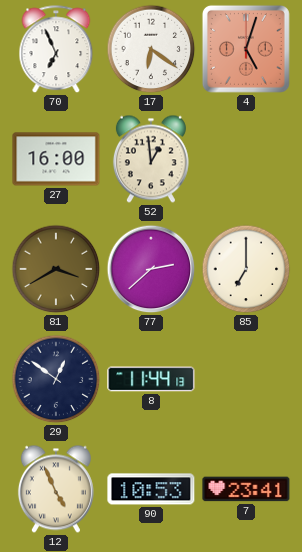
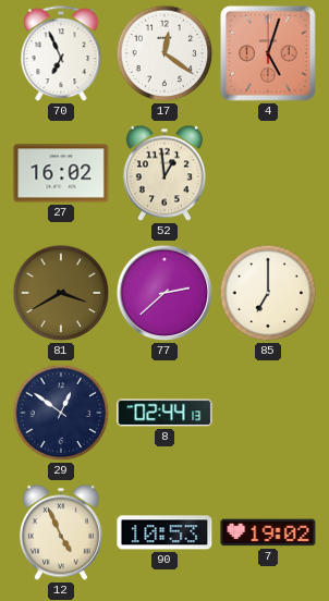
17: 6:21 -> 12:21 (164, 53)
27: 16:00 -> 16:02 (61, 173)
8: 11:44 -> 02:44 (164, 413)
7: 23:41 -> 19:02 (268, 532)
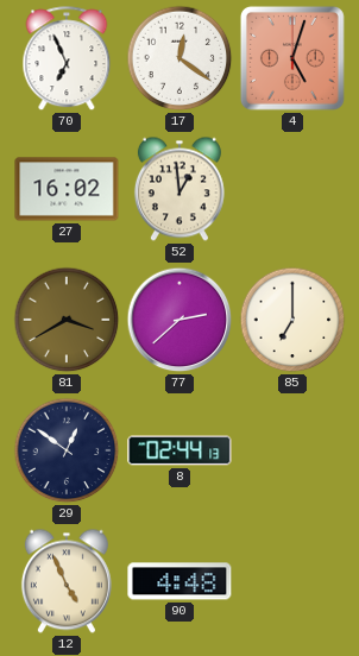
90: 10:53 -> 4:48 (179, 581)
7: 19:02 -> none (268, 532)
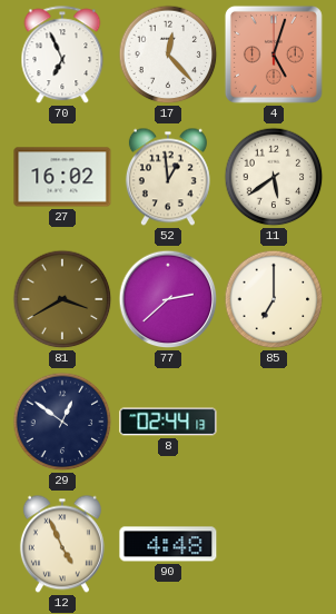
17: 12:21 -> 12:23 (168, 55)
11: none -> 5:39 (274, 177)
